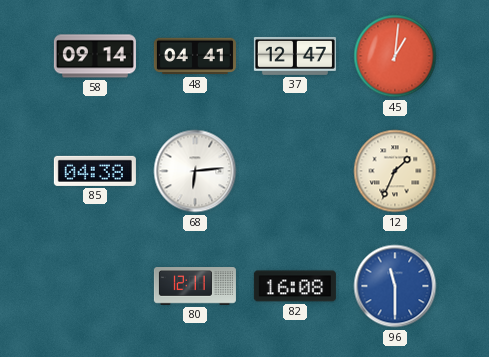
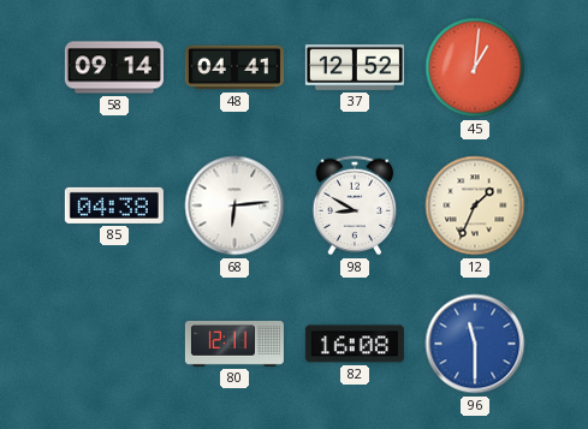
37: 12:47 -> 12:52 (355, 67)
98: none -> 8:50 (355, 205)
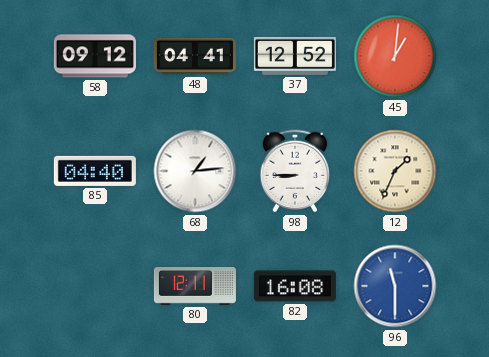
58: 09:14 -> 09:12 (95, 56)
85: 04:38 -> 04:40 (95, 171)
68: 6:14 -> 1:14 (195, 171)
98: 8:50 -> 8:45 (295, 171)
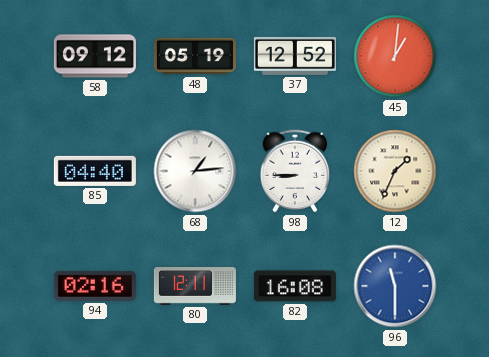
48: 04:41 -> 05:19 (195, 56)
94: none -> 02:16 (95, 286)
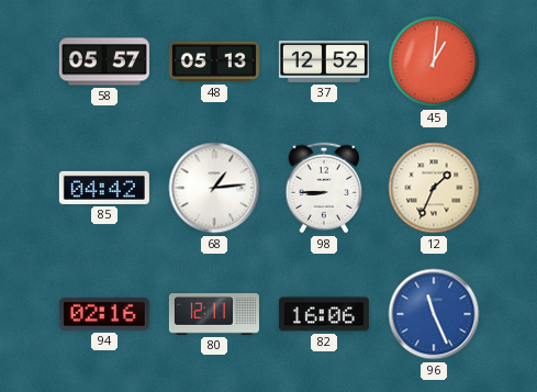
58: 09:12 -> 05:57 (104, 61)
48: 05:19 -> 05:13 (214, 61)
85: 04:40 -> 04:42 (104, 188)
82: 16:08 -> 16:06 (324, 314)
96: 11:30 -> 11:26 (434, 314)
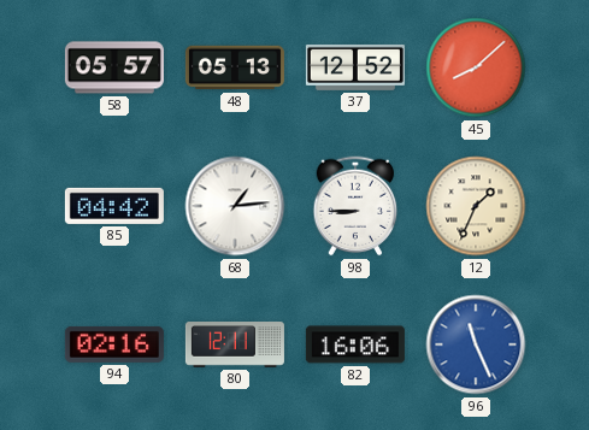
45: 1:01 -> 8:08 (476, 67)
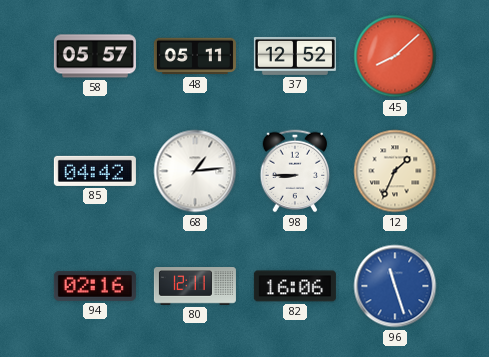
48: 05:13 -> 05:11 (195, 56)
96: 11:26 -> 11:27 (395, 286)
